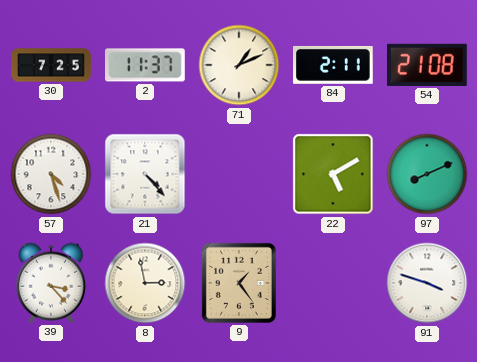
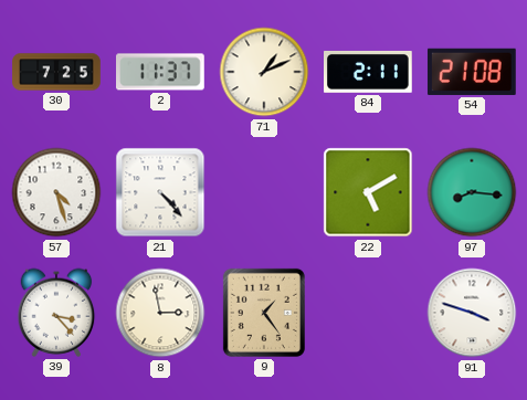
97: 8:11 -> 8:16 (472, 192)
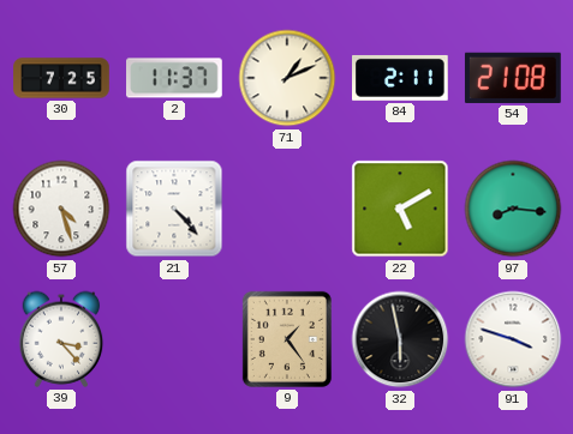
8: 2:58 -> none (160, 313)
32: none -> 5:58 (400, 339)
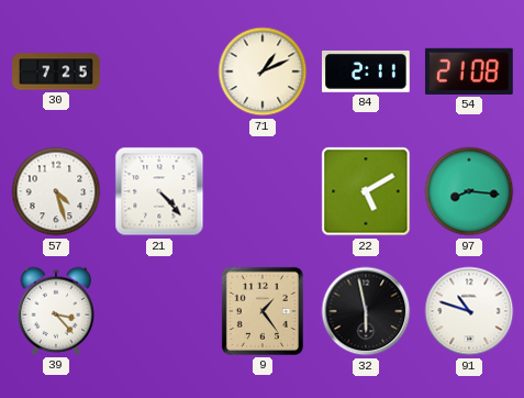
2: 11:37 -> none (175, 78)
91: 3:48 -> 10:48 (469, 311)
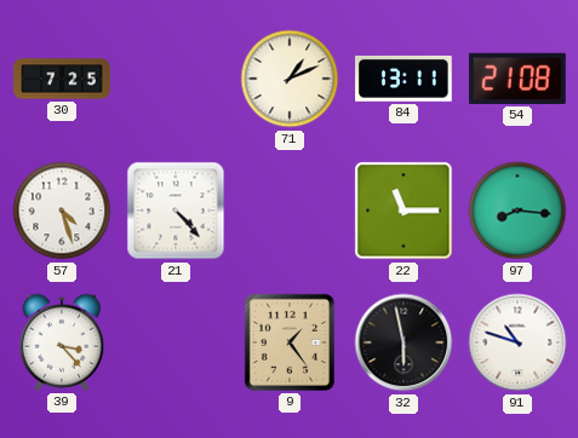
84: 2:11 -> 13:11 (405, 79)
22: 5:10 -> 11:15 (404, 211)
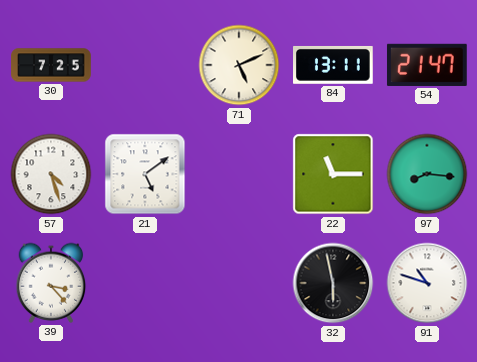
71: 1:11 -> 5:11 (239, 65)
54: 21:08 -> 21:47 (427, 65)
21: 4:23 -> 5:09 (145, 174)
9: 1:24 -> none (290, 342)
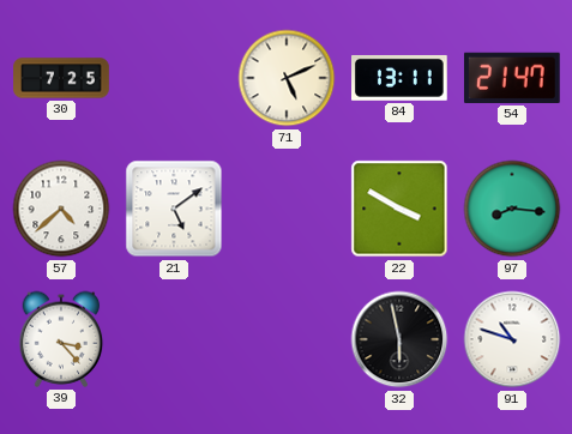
57: 4:27 -> 4:38 (61, 209)
22: 11:15 -> 3:50 (399, 209)
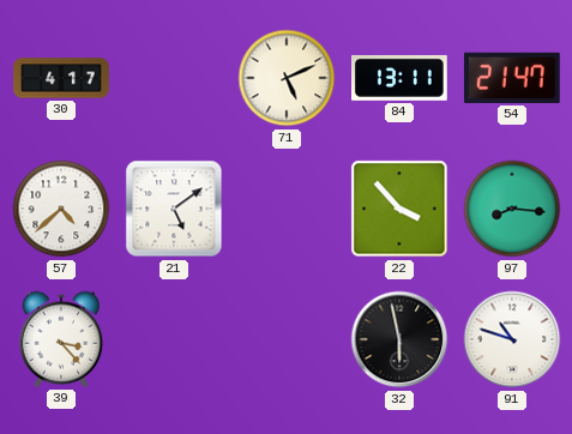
30: 7:25 -> 4:17 (61, 78)
22: 3:50 -> 3:53 (399, 209)
